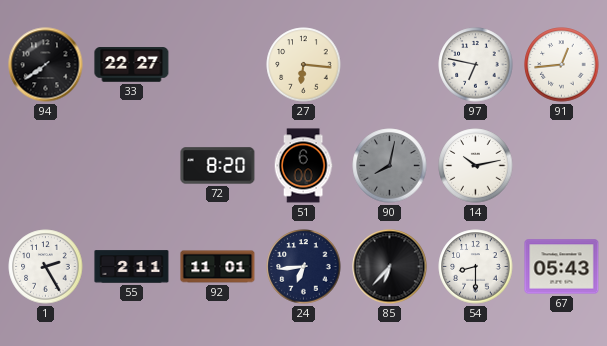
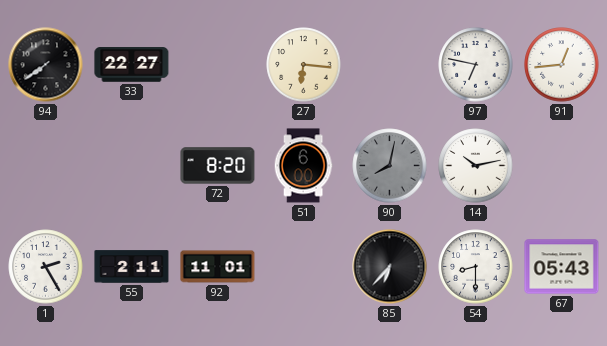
24: 6:44 -> none (304, 267)
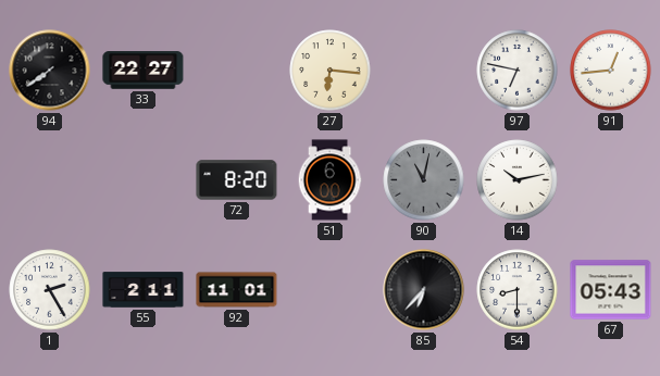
90: 8:02 -> 11:02 (424, 180)
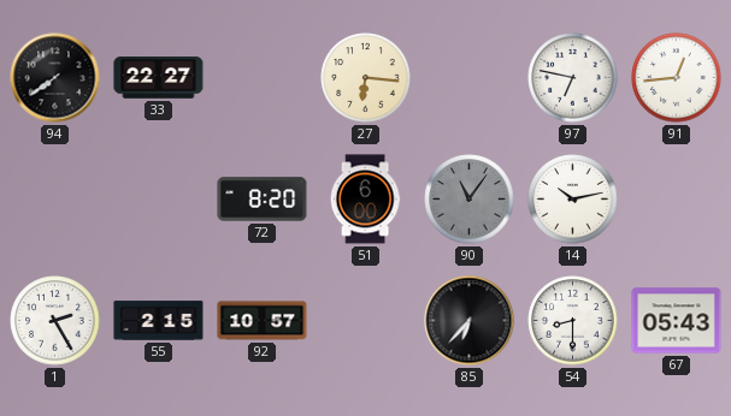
90: 11:02 -> 11:06 (470, 200)
55: 2:11 -> 2:15 (159, 321)
92: 11:01 -> 10:57 (263, 321)
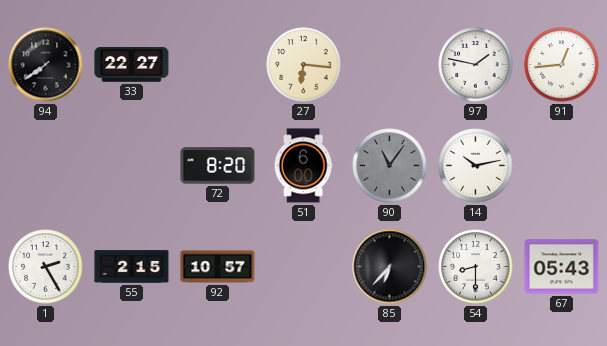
97: 6:47 -> 1:47 (476, 65)
